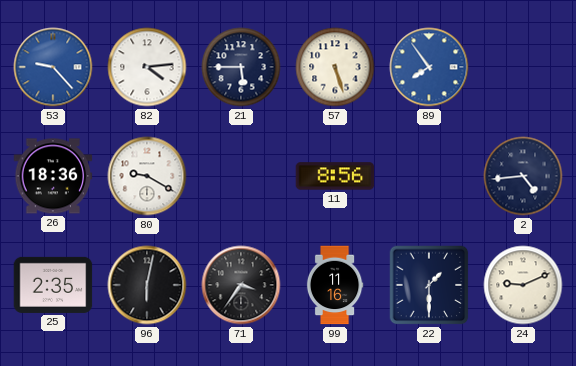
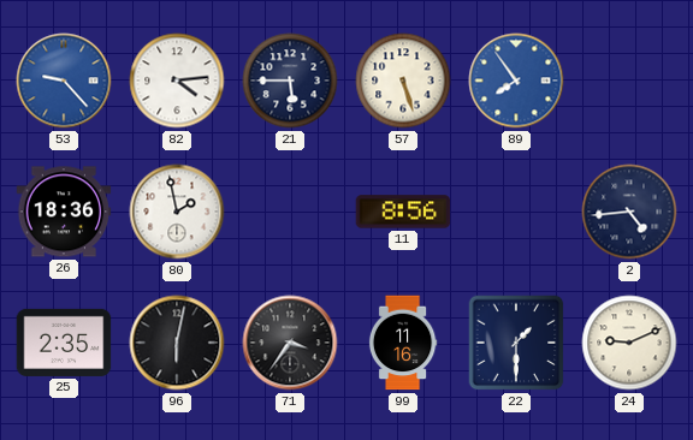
80: 9:20 -> 1:58 (177, 212)
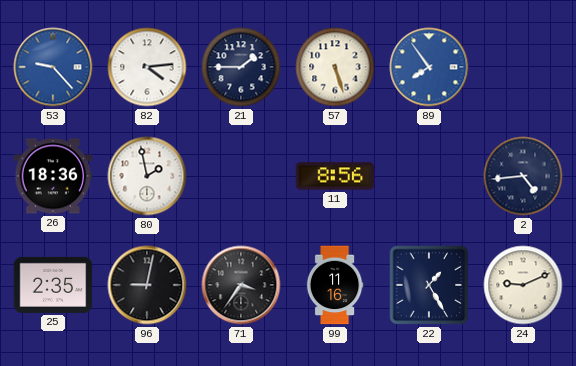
21: 5:45 -> 1:45 (241, 67)
96: 6:02 -> 9:02 (147, 285)
22: 1:30 -> 1:25 (429, 285)
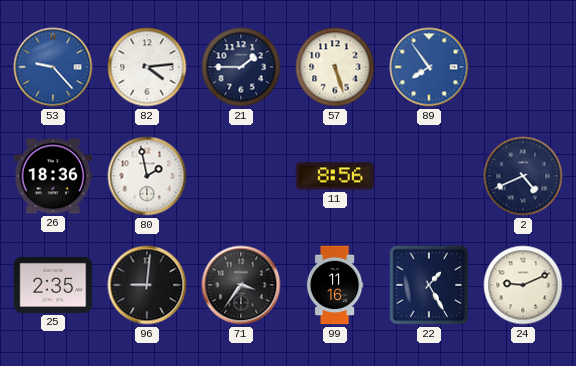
2: 4:44 -> 4:41 (523, 176)
96: 9:02 -> 9:01 (147, 285)
